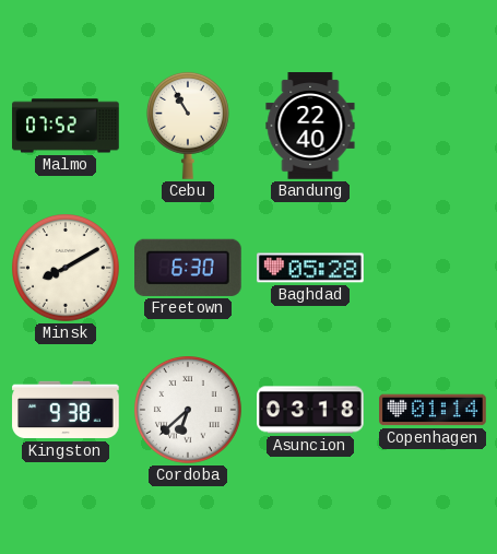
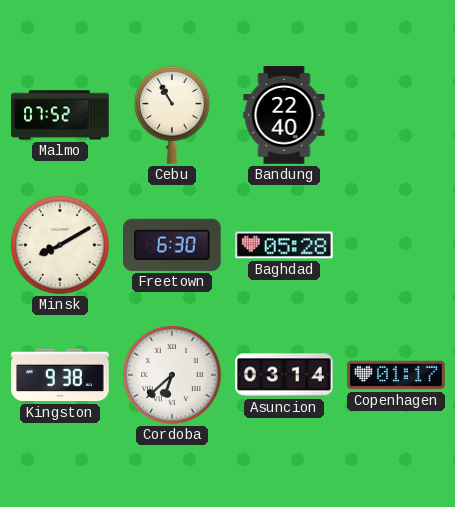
Asuncion: 03:18 -> 03:14 (284, 375)
Copenhagen: 01:14 -> 01:17 (396, 375)
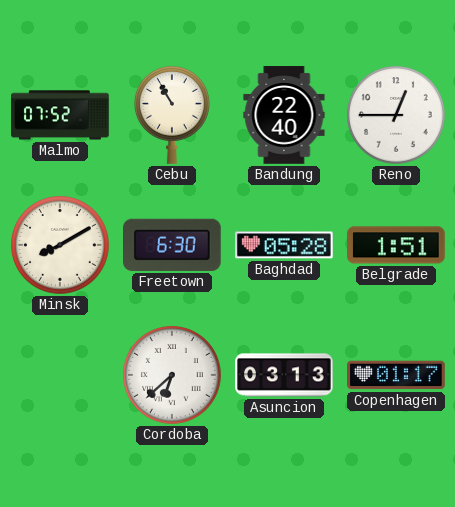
Reno: none -> 12:45 (397, 116)
Belgrade: none -> 1:51 (396, 245)
Kingston: 9:38 -> none (60, 375)
Asuncion: 03:14 -> 03:13 (284, 375)
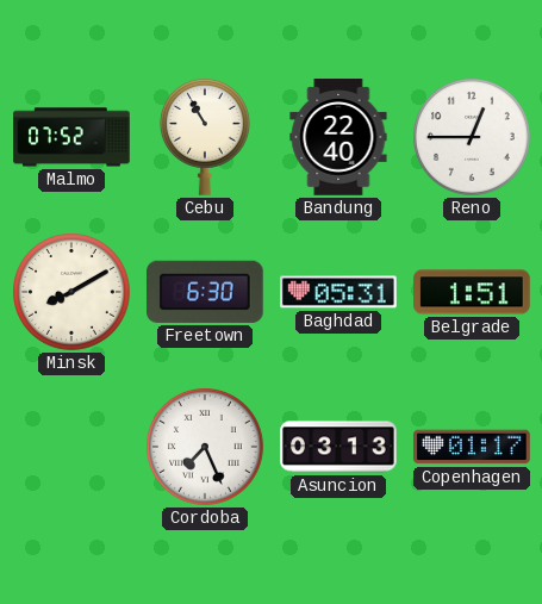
Baghdad: 05:28 -> 05:31 (338, 292)
Cordoba: 6:38 -> 7:26 (206, 448)
